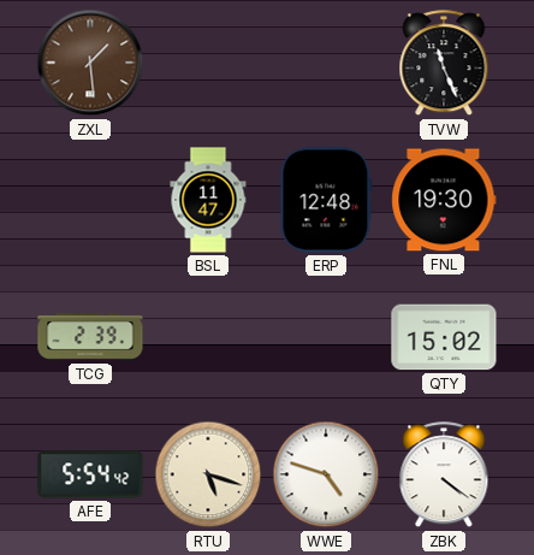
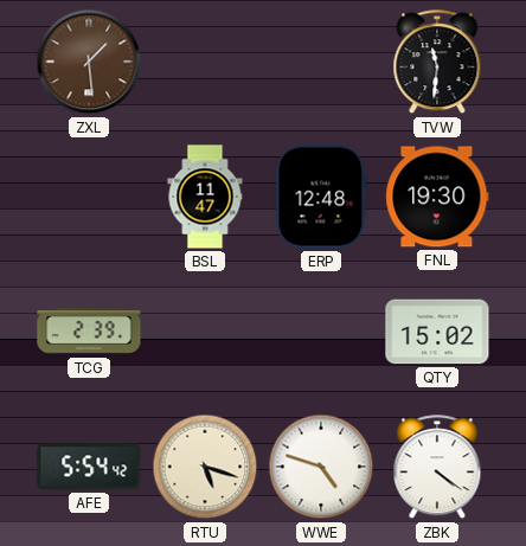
TVW: 11:26 -> 11:31 (437, 63)
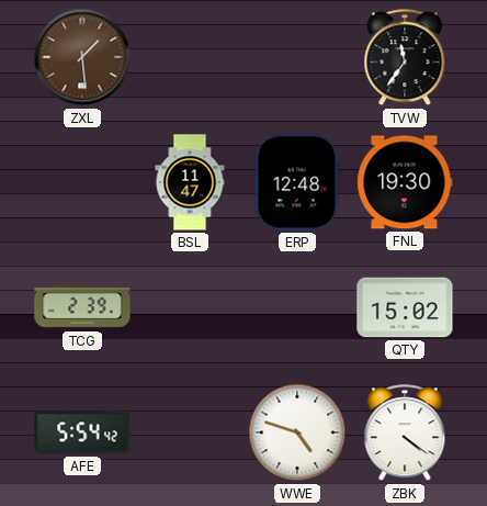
TVW: 11:31 -> 11:36 (405, 58)
RTU: 5:18 -> none (205, 467)
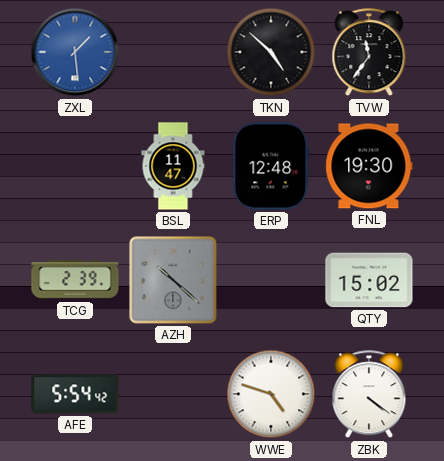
ZXL dial: brown -> blue (75, 52)
TKN: none -> 4:52 (271, 52)
AZH: none -> 10:22 (173, 280)
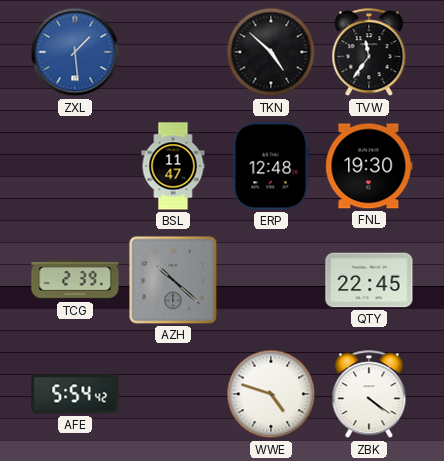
QTY: 15:02 -> 22:45 (369, 280)
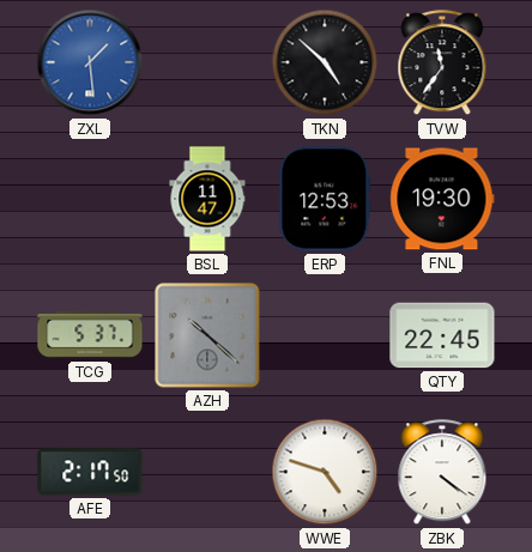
ERP: 12:48 -> 12:53 (325, 199)
TCG: 2:39 -> 5:37 (90, 335)
AFE: 5:54 -> 2:17 (90, 472)
